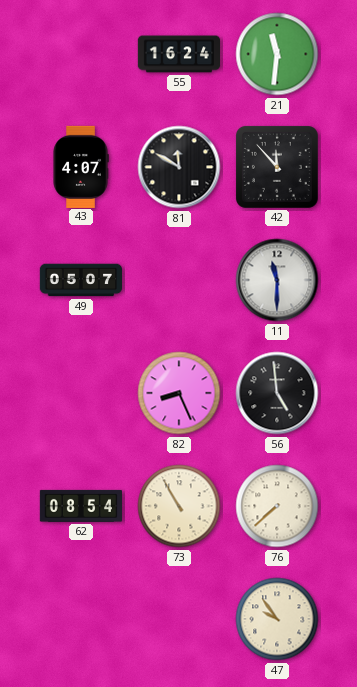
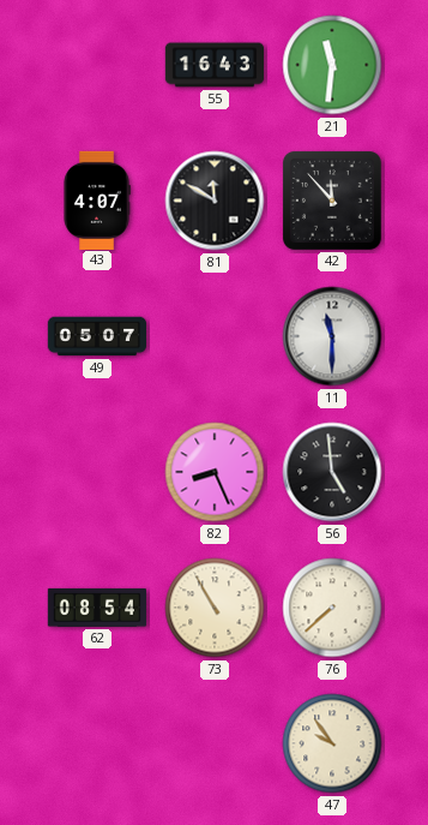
55: 16:24 -> 16:43 (213, 65)
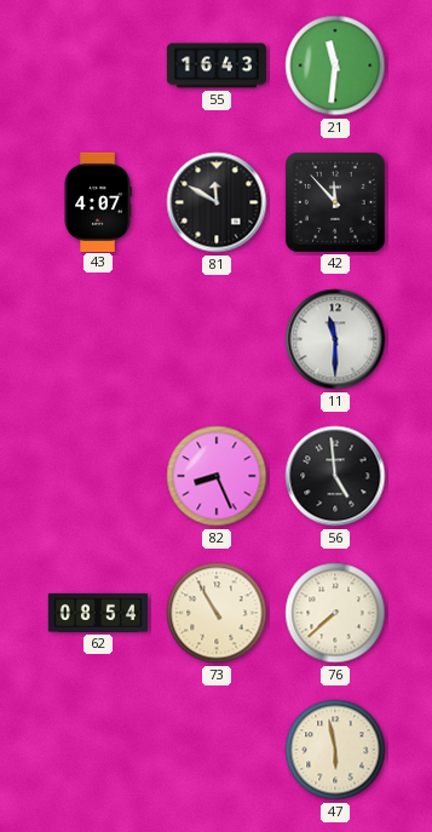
49: 05:07 -> none (96, 336)
47: 9:54 -> 5:58 (335, 750)
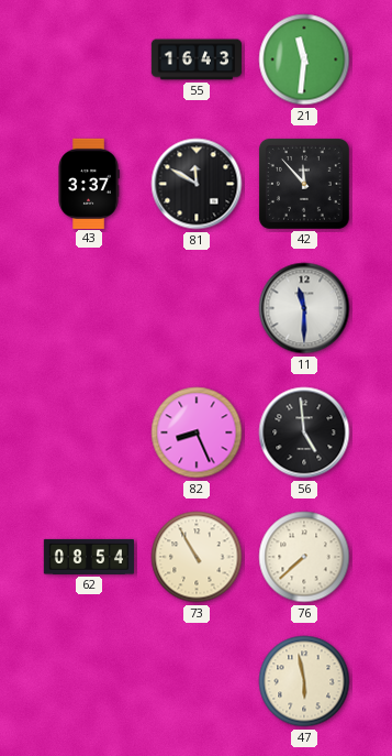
43: 4:07 -> 3:37 (89, 183)
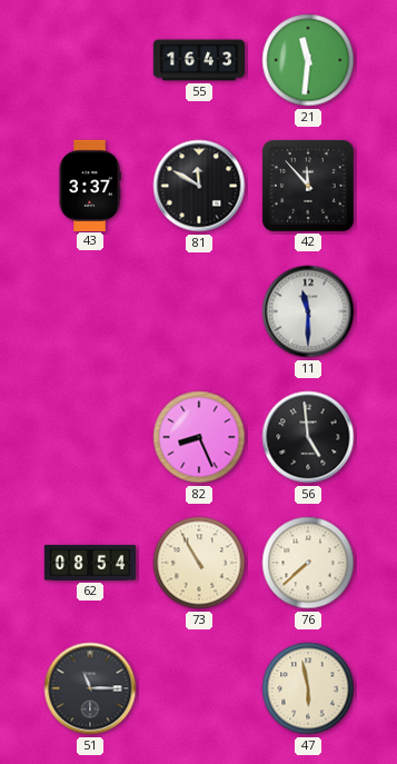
51: none -> 11:15 (90, 688)
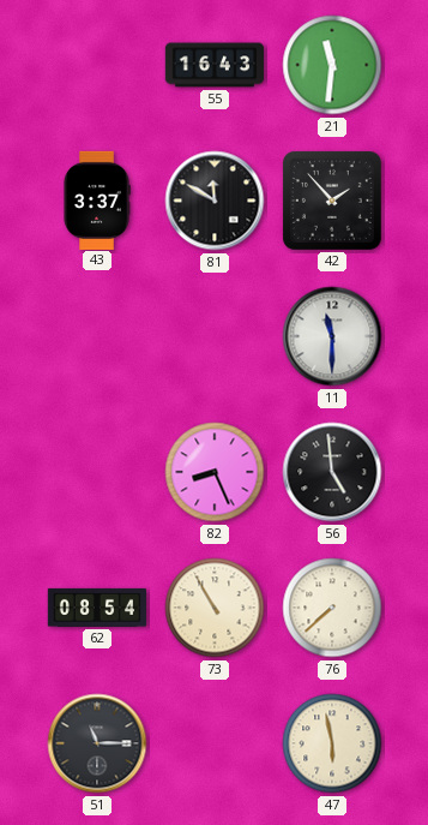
42: 11:53 -> 1:53 (332, 201)
